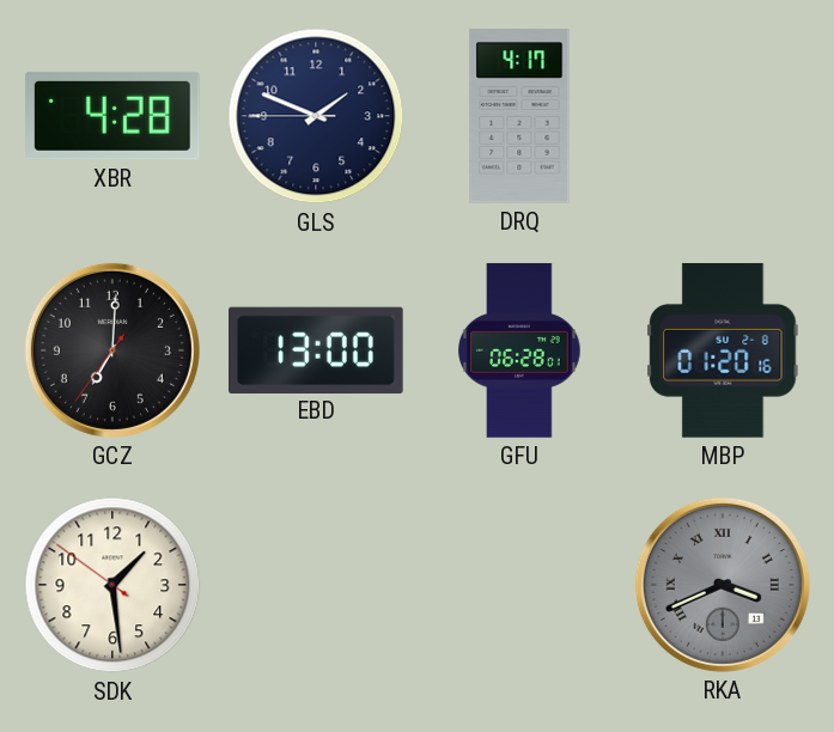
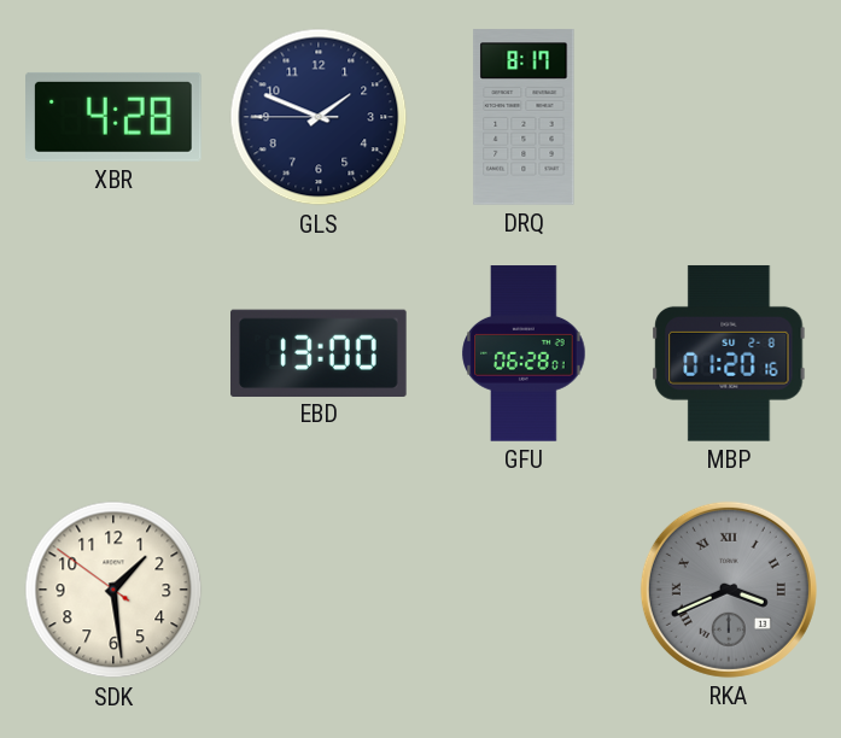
DRQ: 4:17 -> 8:17 (524, 117)
GCZ: 7:00 -> none (112, 350)
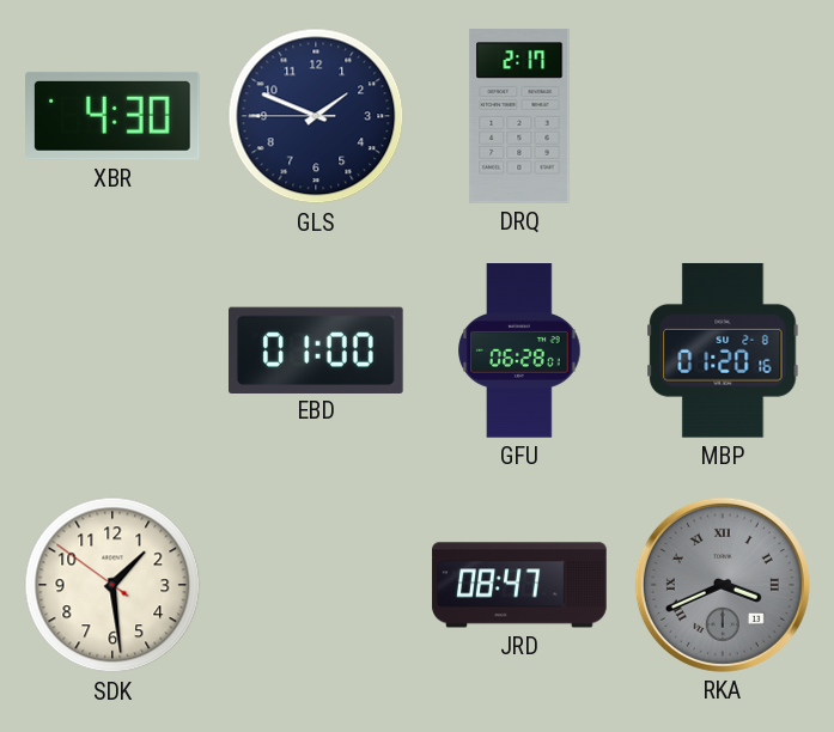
XBR: 4:28 -> 4:30 (114, 116)
DRQ: 8:17 -> 2:17 (519, 116)
EBD: 13:00 -> 01:00 (317, 349)
JRD: none -> 08:47 (519, 585)
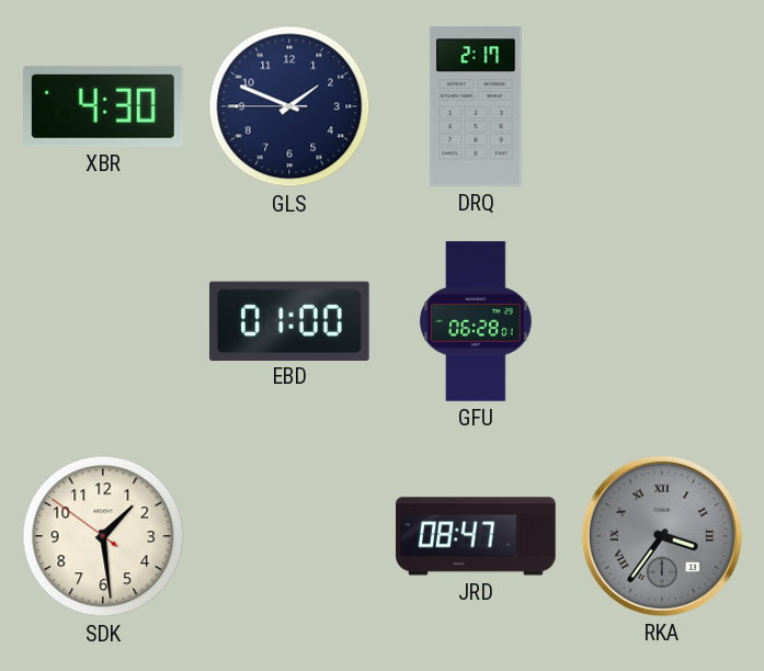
MBP: 01:20 -> none (723, 350)
RKA: 3:41 -> 3:36 (662, 536)
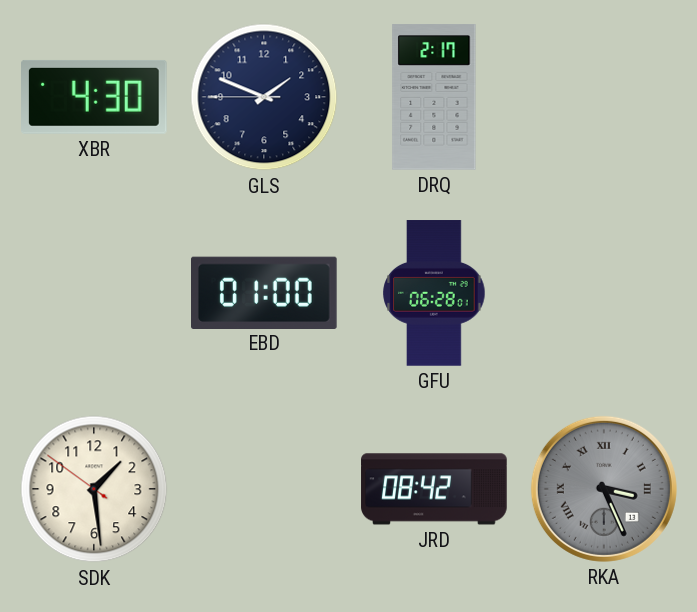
JRD: 08:47 -> 08:42 (434, 489)
RKA: 3:36 -> 3:26 (604, 489)
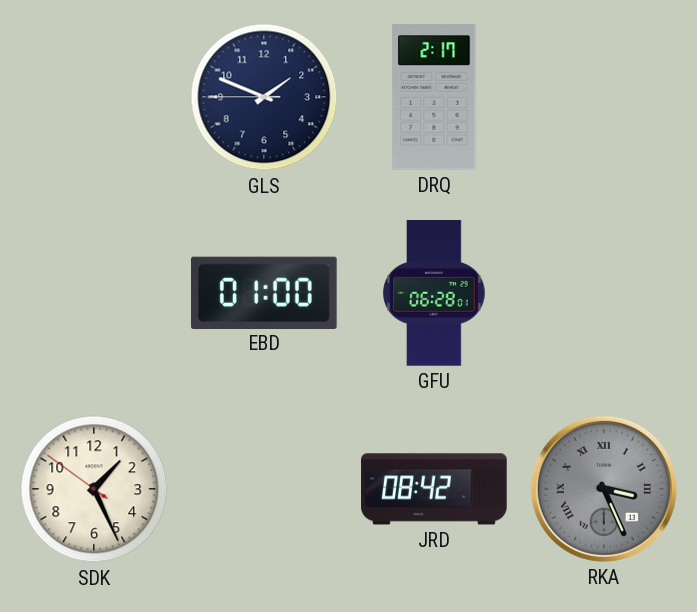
XBR: 4:30 -> none (95, 97)
SDK: 1:28 -> 1:25 (94, 489)
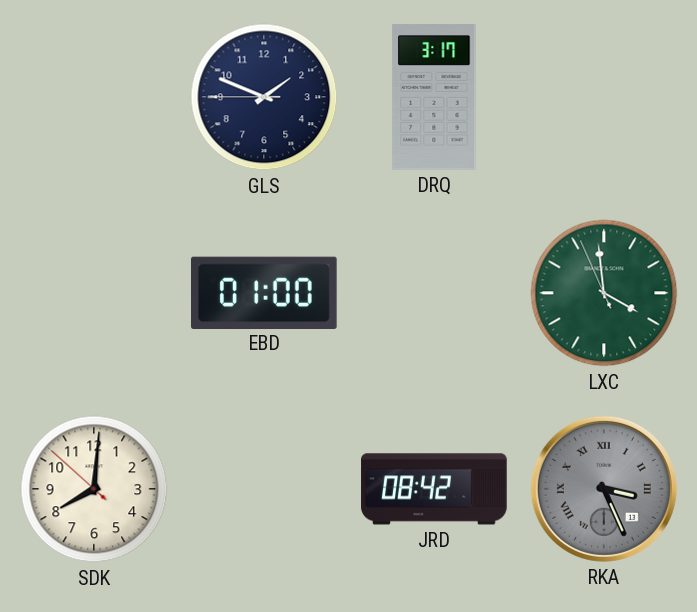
DRQ: 2:17 -> 3:17 (434, 97)
GFU: 06:28 -> none (434, 293)
LXC: none -> 3:58 (604, 293)
SDK: 1:25 -> 8:00 (94, 489)
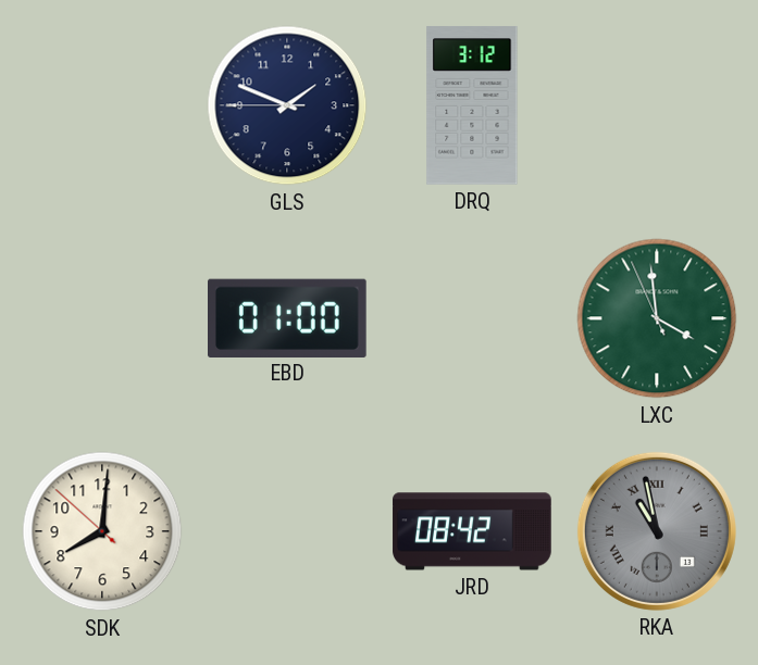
DRQ: 3:17 -> 3:12 (472, 105)
RKA: 3:26 -> 10:58 (657, 531)
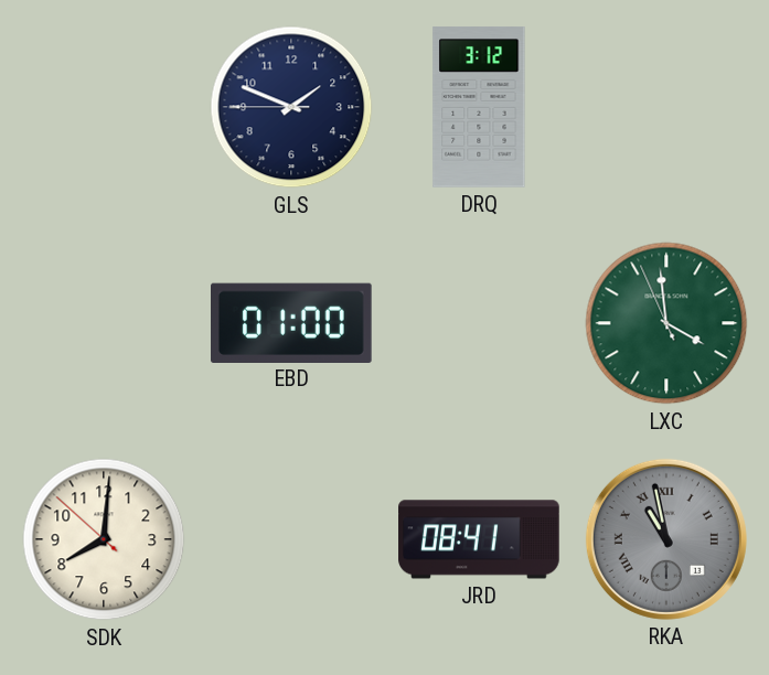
JRD: 08:42 -> 08:41 (479, 539)
